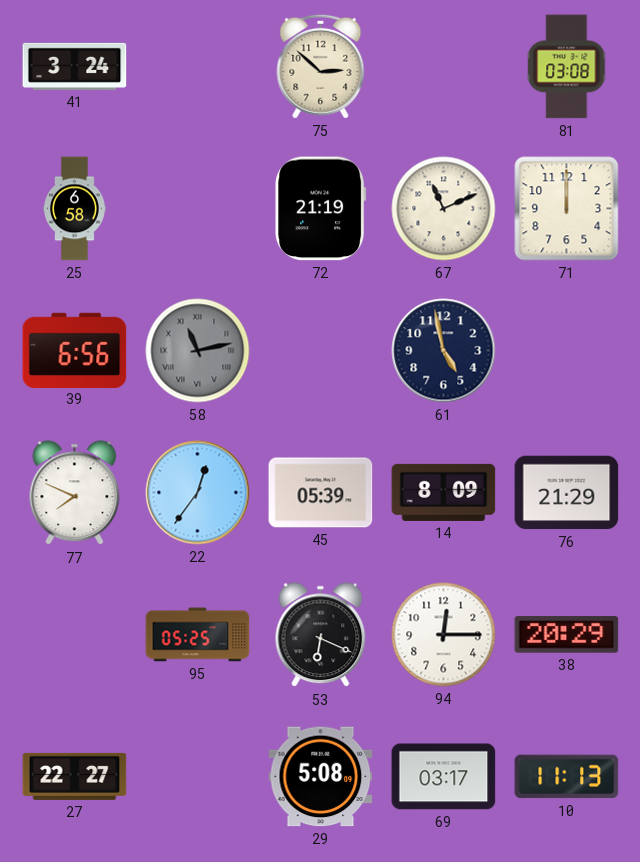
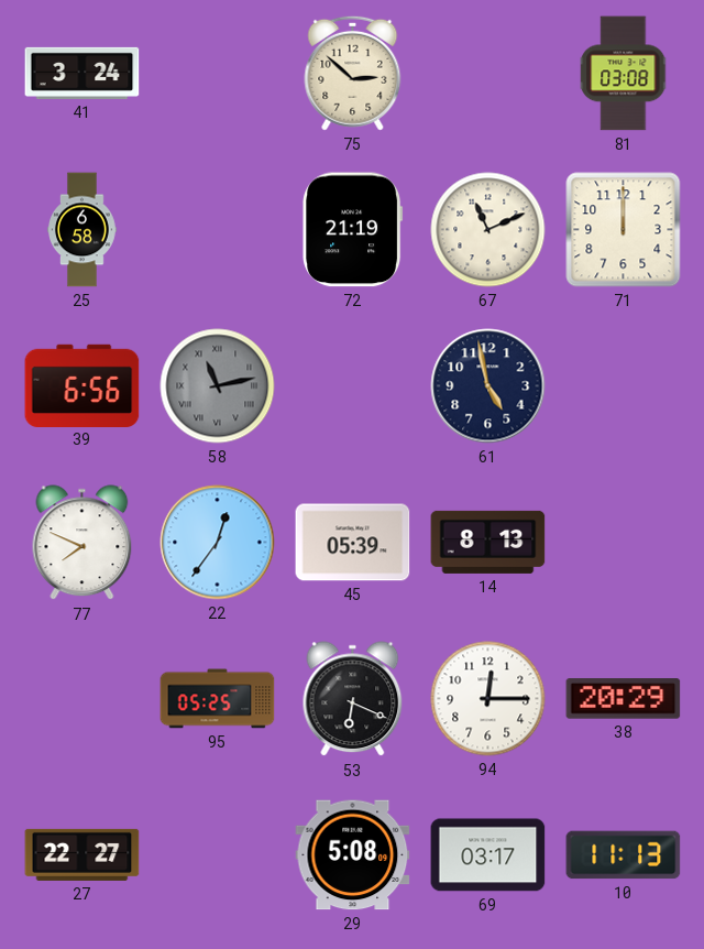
14: 8:09 -> 8:13 (488, 542)
76: 21:29 -> none (567, 493)
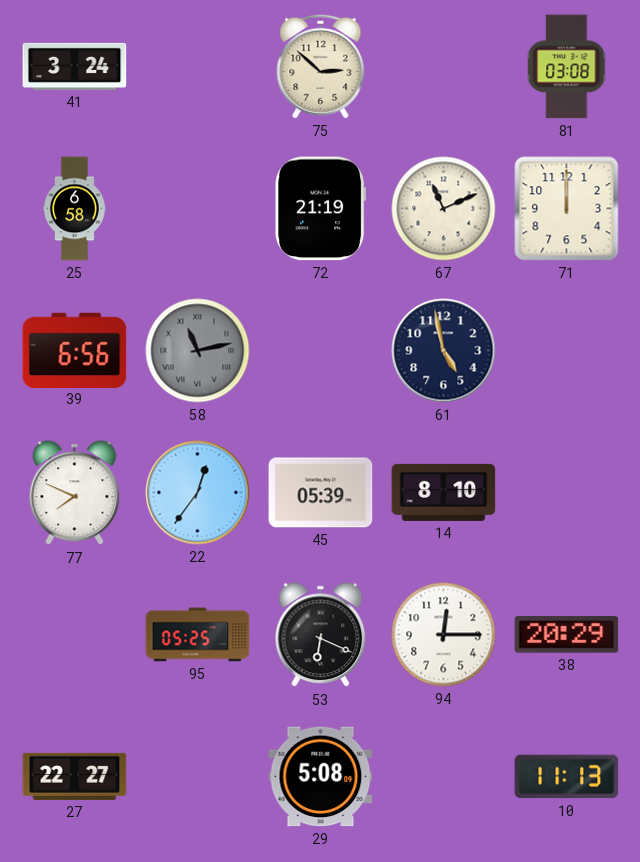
14: 8:13 -> 8:10 (444, 492)
69: 03:17 -> none (488, 855)
